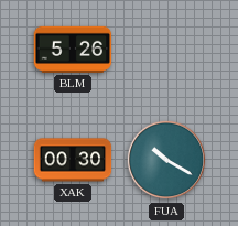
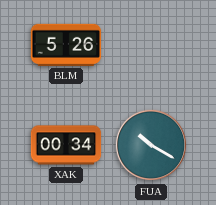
XAK: 00:30 -> 00:34 (66, 145)
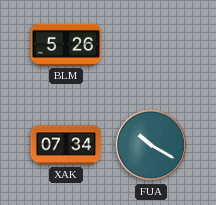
XAK: 00:34 -> 07:34 (66, 145)
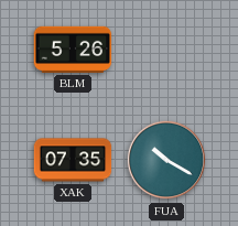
XAK: 07:34 -> 07:35 (73, 160)
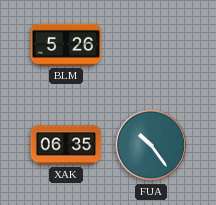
XAK: 07:35 -> 06:35 (66, 145)
FUA: 10:20 -> 10:24 (151, 145)
